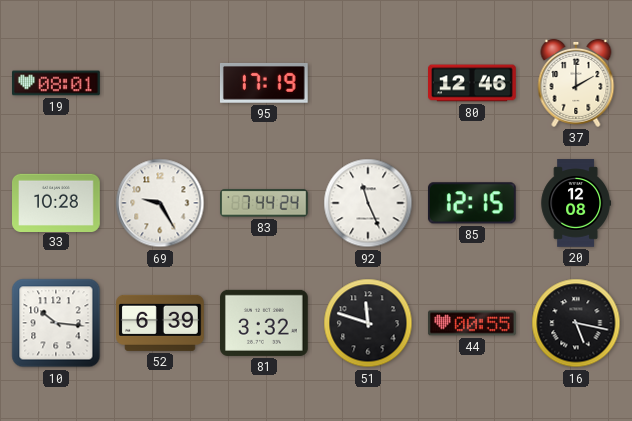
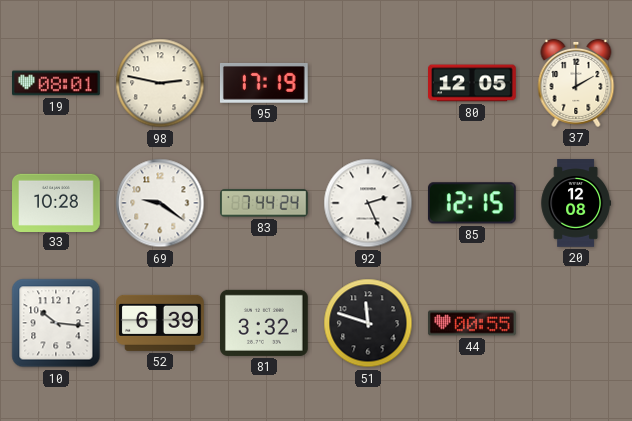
98: none -> 2:47 (160, 83)
80: 12:46 -> 12:05 (472, 83)
69: 9:25 -> 9:21 (160, 203)
92: 11:26 -> 2:26 (368, 203)
16: 5:17 -> none (576, 323)
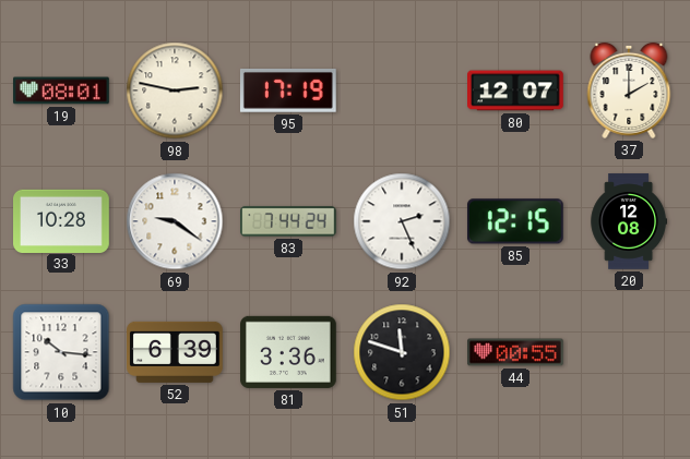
80: 12:05 -> 12:07 (515, 90)
81: 3:32 -> 3:36 (289, 352)
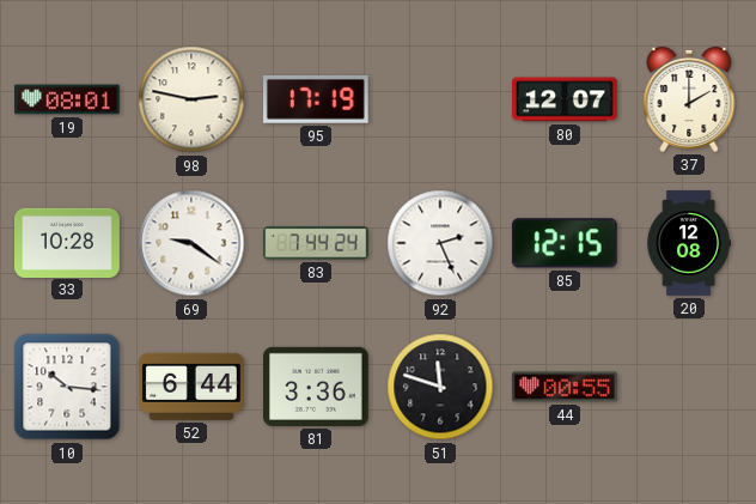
52: 6:39 -> 6:44 (193, 387)
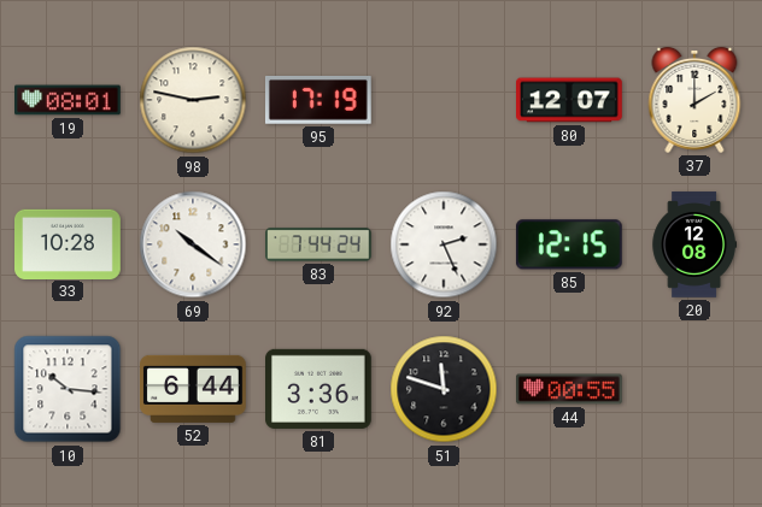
69: 9:21 -> 10:21 (193, 244)
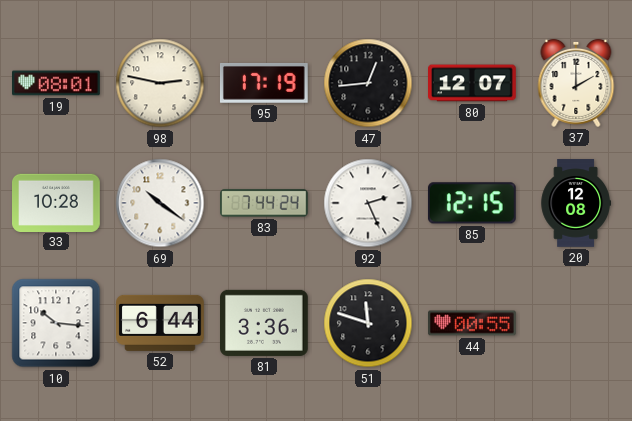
47: none -> 12:44 (368, 83)
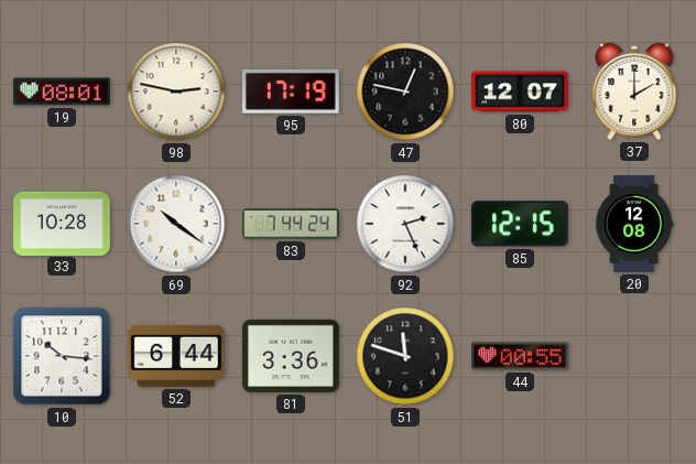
47: 12:44 -> 12:47 (405, 91)
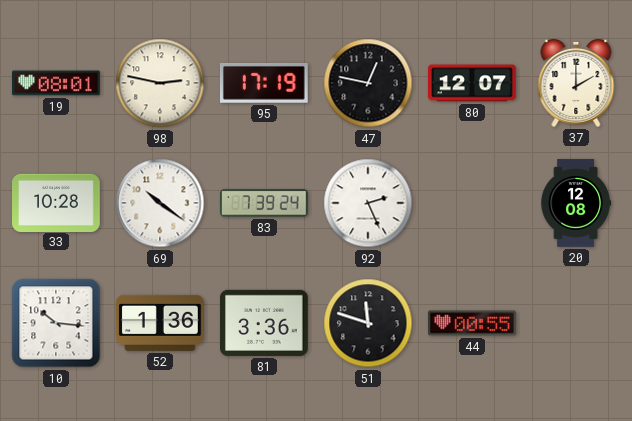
83: 7:44 -> 7:39 (265, 203)
85: 12:15 -> none (520, 224)
52: 6:44 -> 1:36 (161, 323)
